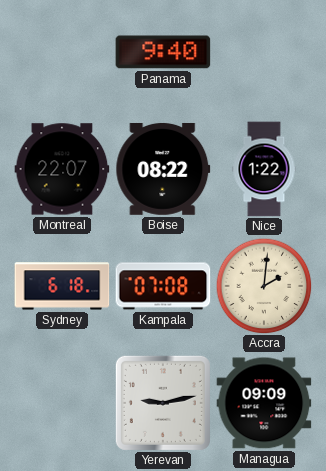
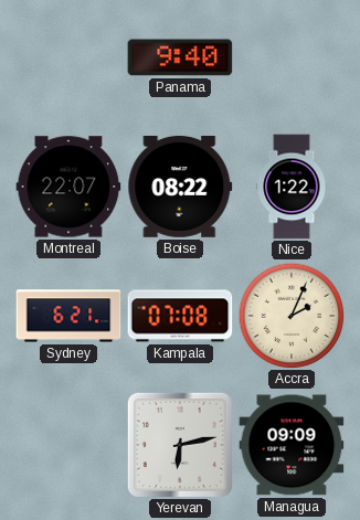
Sydney: 6:18 -> 6:21 (68, 316)
Accra: 2:01 -> 2:04 (292, 316)
Yerevan: 9:13 -> 6:13 (180, 445)
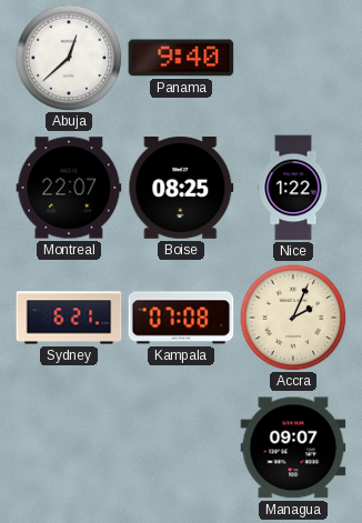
Abuja: none -> 12:38 (69, 58)
Boise: 08:22 -> 08:25 (181, 188)
Yerevan: 6:13 -> none (180, 445)
Managua: 09:09 -> 09:07 (293, 447)
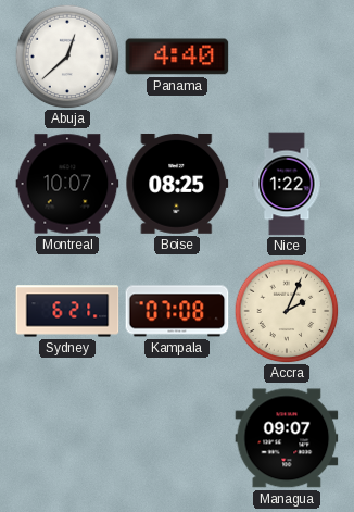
Panama: 9:40 -> 4:40 (177, 57)
Montreal: 22:07 -> 10:07 (67, 184)
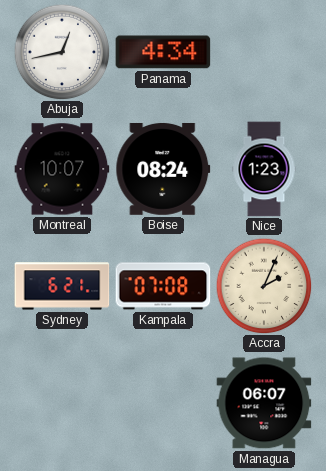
Abuja: 12:38 -> 12:43 (62, 52)
Panama: 4:40 -> 4:34 (163, 52)
Boise: 08:25 -> 08:24 (163, 169)
Nice: 1:22 -> 1:23 (264, 169)
Managua: 09:07 -> 06:07 (264, 403)
